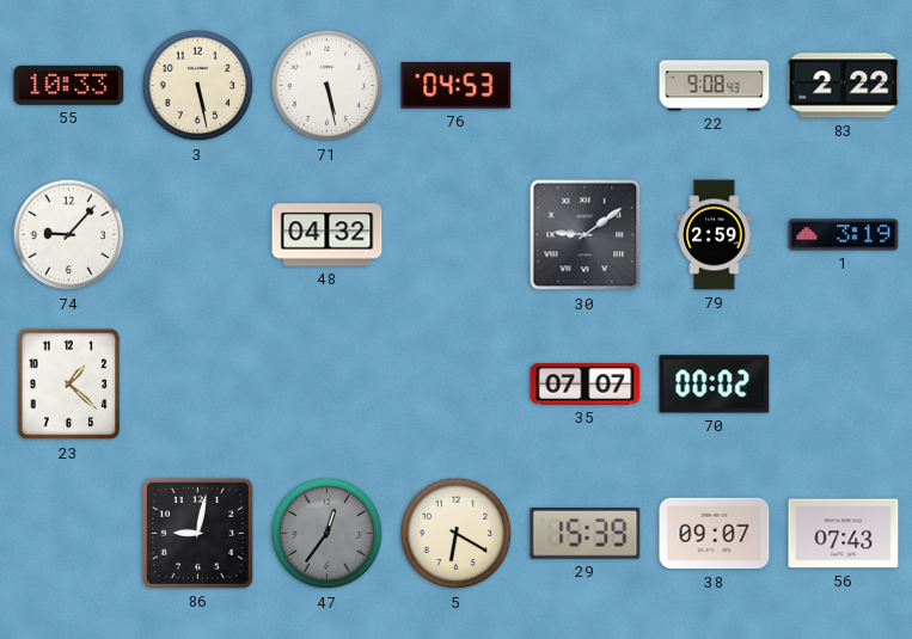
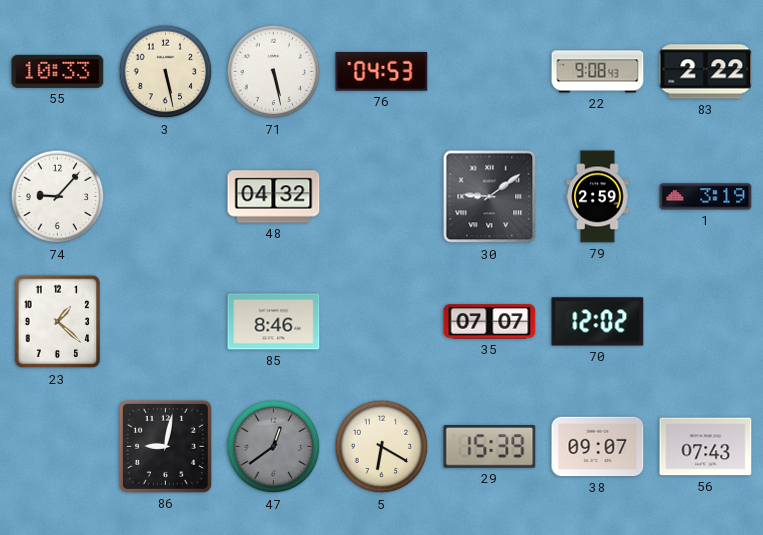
85: none -> 8:46 (274, 322)
70: 00:02 -> 12:02 (598, 322)
47: 12:36 -> 12:39 (274, 447)
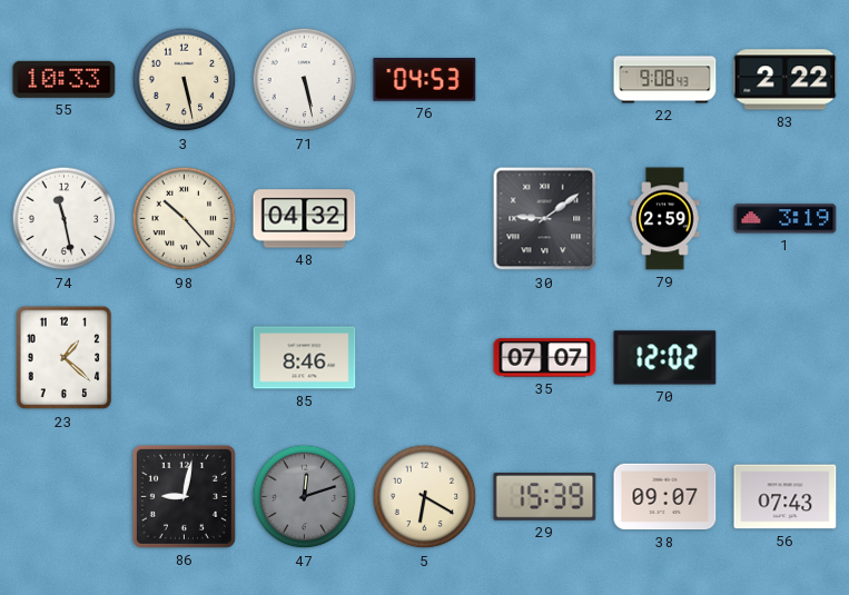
74: 9:07 -> 11:28 (65, 219)
98: none -> 10:23 (185, 219)
47: 12:39 -> 12:12 (305, 497)
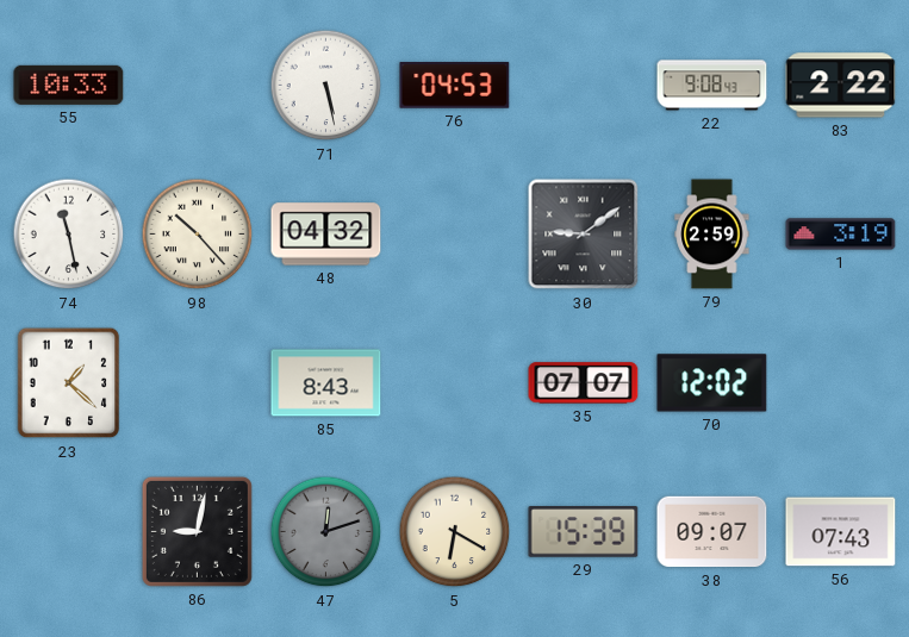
3: 5:28 -> none (185, 80)
85: 8:46 -> 8:43 (326, 383)
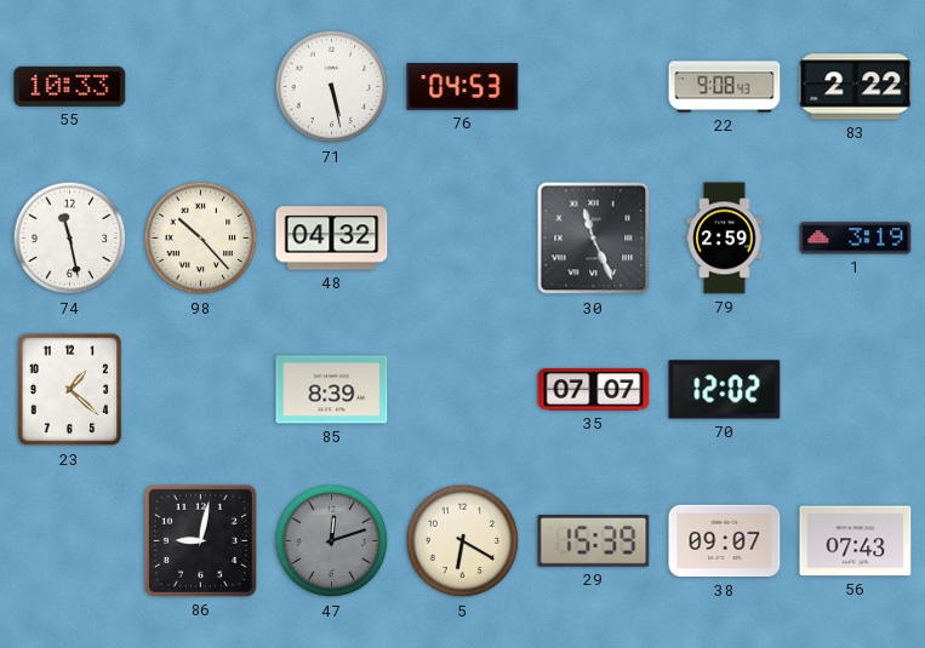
30: 9:09 -> 11:26 (594, 239)
85: 8:43 -> 8:39 (332, 390)
